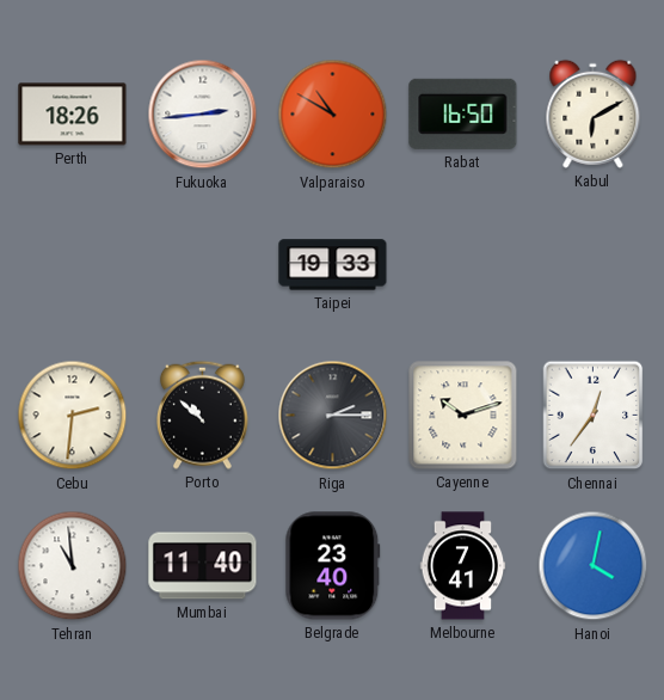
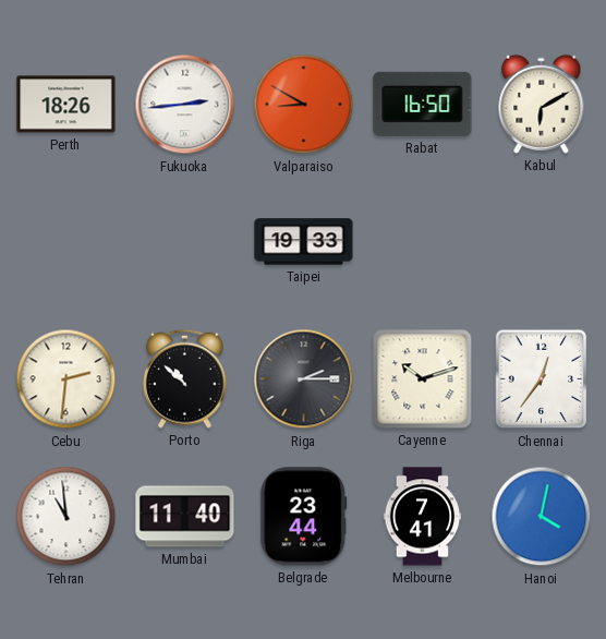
Valparaiso: 10:50 -> 8:50 (304, 105)
Belgrade: 23:40 -> 23:44 (304, 517)
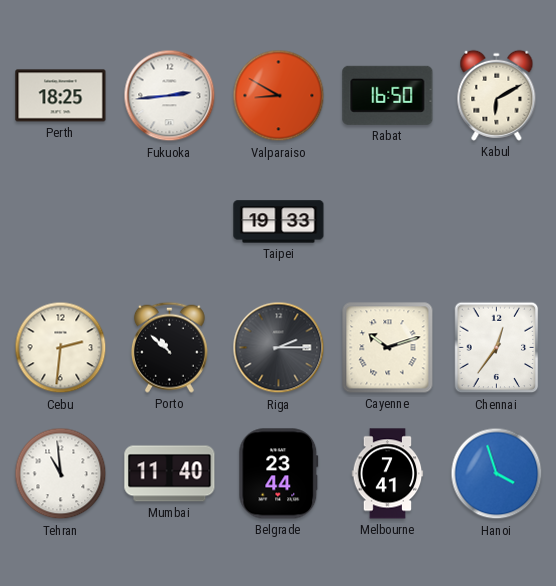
Perth: 18:26 -> 18:25 (61, 96)
Hanoi: 4:02 -> 3:57 (497, 474)
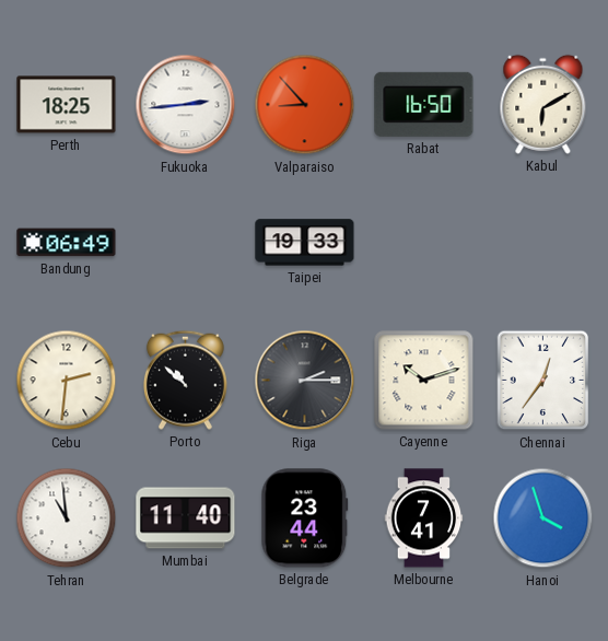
Valparaiso: 8:50 -> 8:53 (305, 105)
Bandung: none -> 06:49 (67, 243)
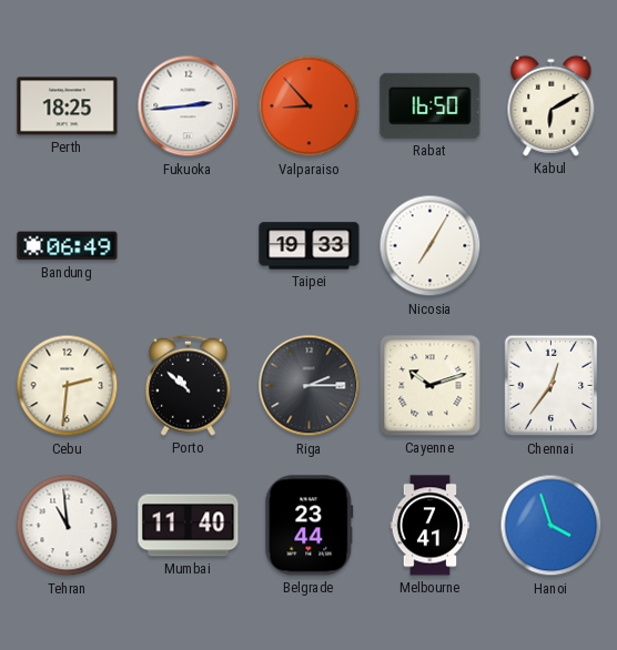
Nicosia: none -> 7:05 (431, 246)
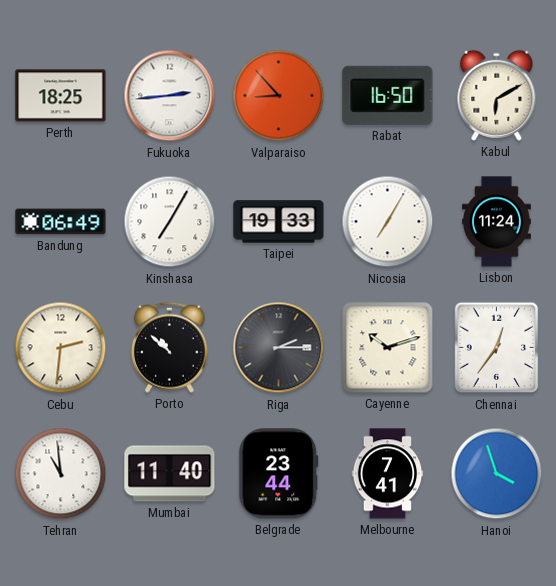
Kinshasa: none -> 7:05 (170, 222)
Lisbon: none -> 11:24 (497, 222)
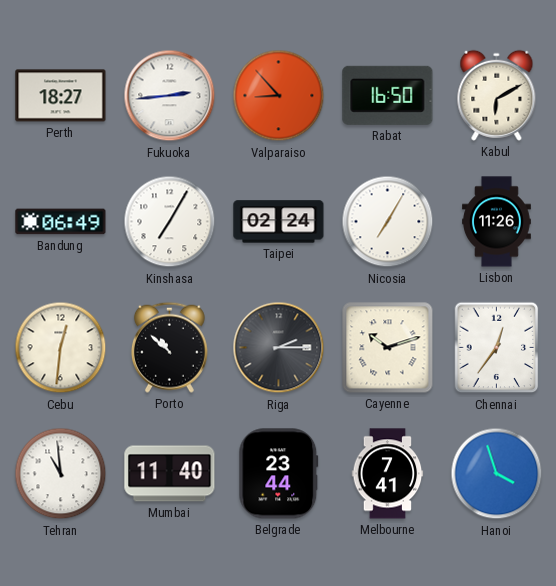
Perth: 18:25 -> 18:27 (61, 96)
Taipei: 19:33 -> 02:24 (279, 222)
Lisbon: 11:24 -> 11:26 (497, 222)
Cebu: 2:31 -> 12:31 (61, 348)
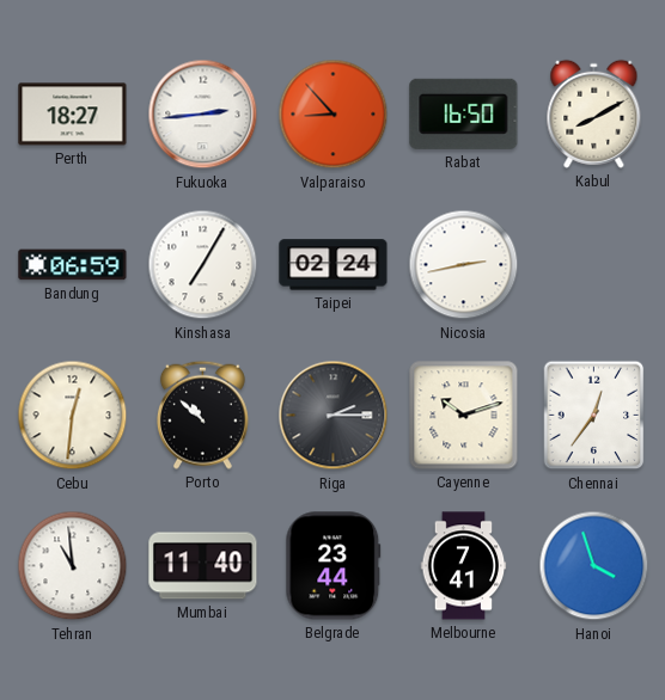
Kabul: 6:10 -> 8:10 (594, 113)
Bandung: 06:49 -> 06:59 (73, 265)
Nicosia: 7:05 -> 2:43 (464, 265)
Lisbon: 11:26 -> none (497, 222)
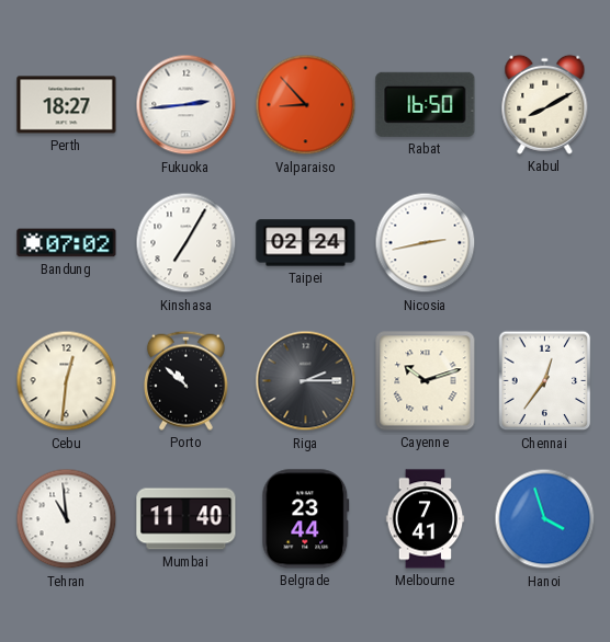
Bandung: 06:59 -> 07:02 (67, 243)
